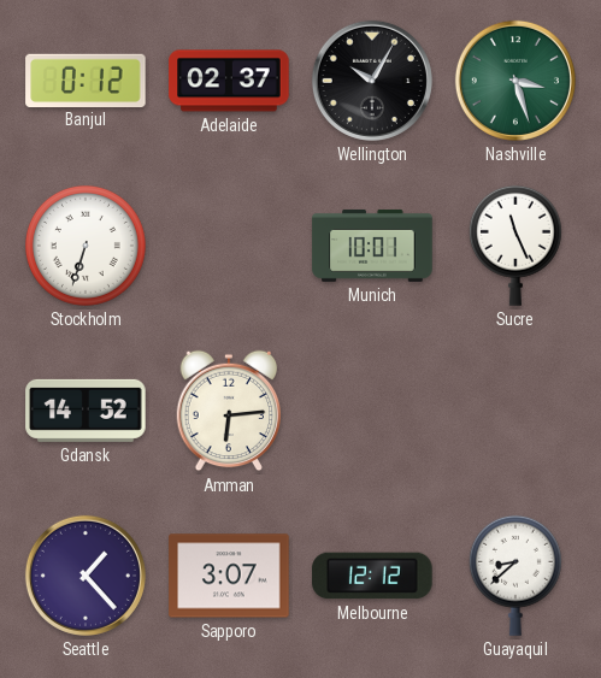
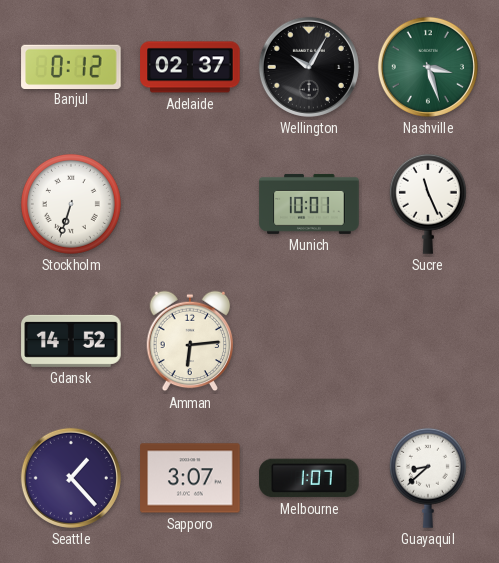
Melbourne: 12:12 -> 1:07 (309, 478)
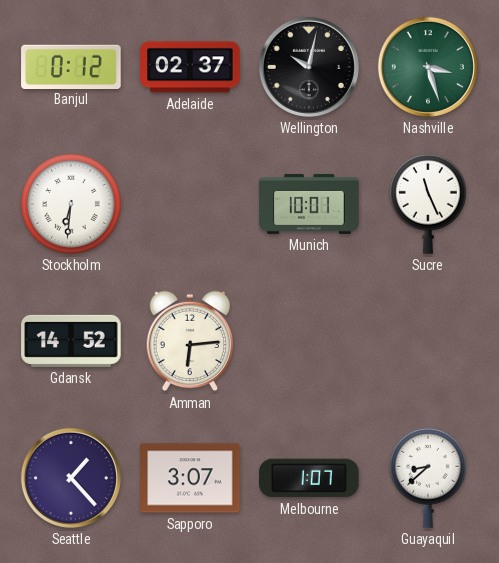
Wellington: 10:05 -> 10:02 (309, 67)
Stockholm: 6:33 -> 6:31 (71, 204)
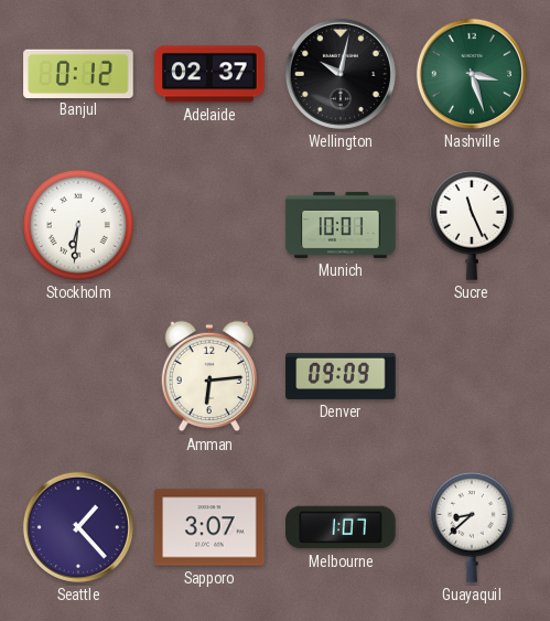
Gdansk: 14:52 -> none (71, 341)
Denver: none -> 09:09 (341, 376)
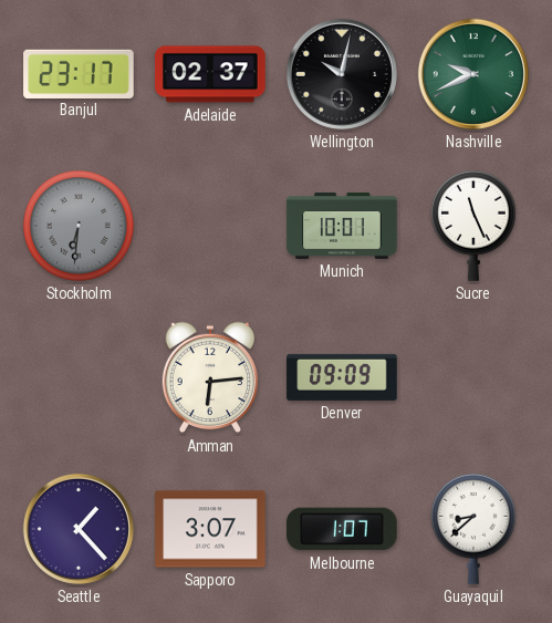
Banjul: 0:12 -> 23:17 (79, 73)
Nashville: 3:27 -> 9:41 (473, 74)
Stockholm dial: white -> grey (79, 226)
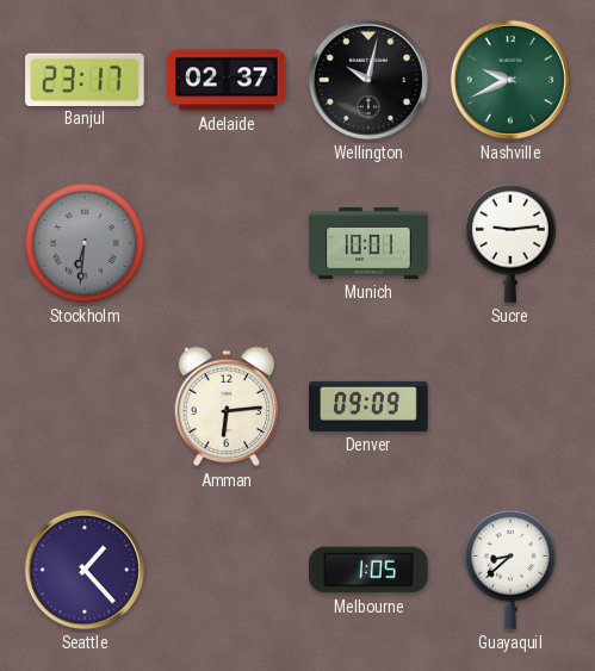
Sucre: 11:26 -> 9:14 (510, 243)
Sapporo: 3:07 -> none (210, 529)
Melbourne: 1:07 -> 1:05 (368, 570)
